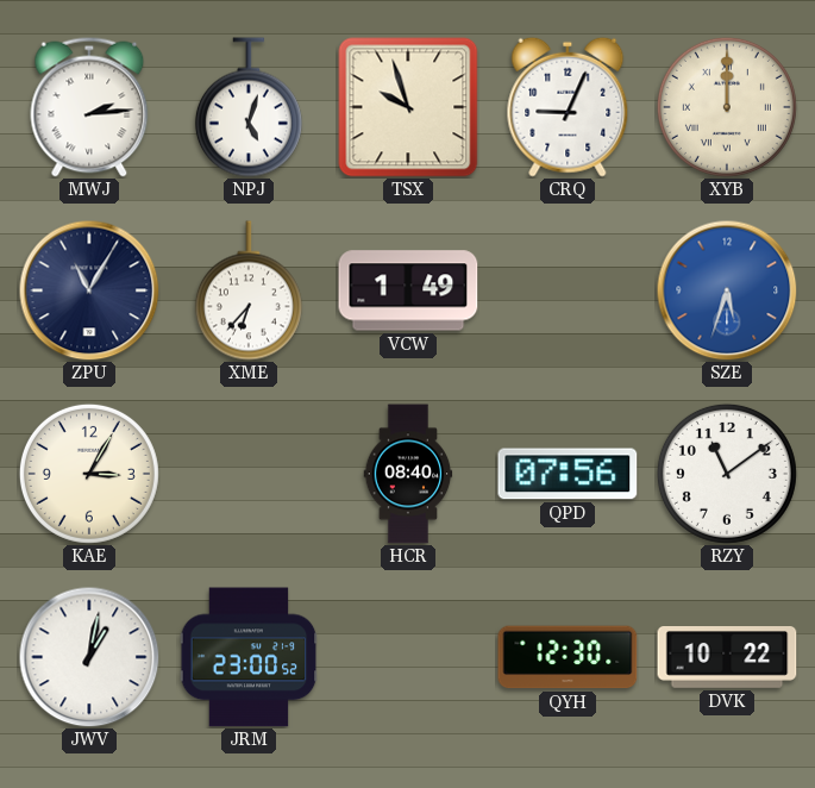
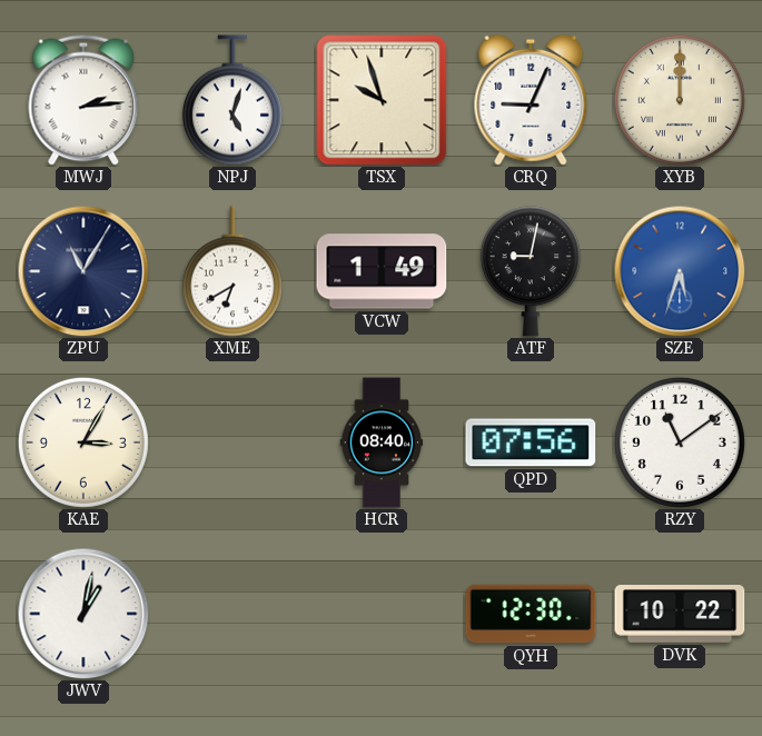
XME: 6:37 -> 6:40 (232, 271)
ATF: none -> 9:02 (531, 271)
JRM: 23:00 -> none (249, 657)
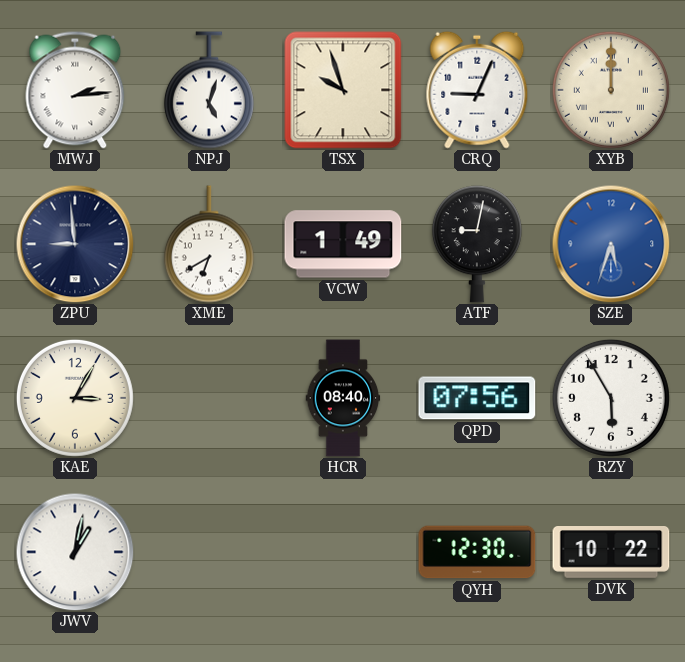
ZPU: 11:05 -> 8:59 (75, 244)
RZY: 11:09 -> 5:55 (611, 398)
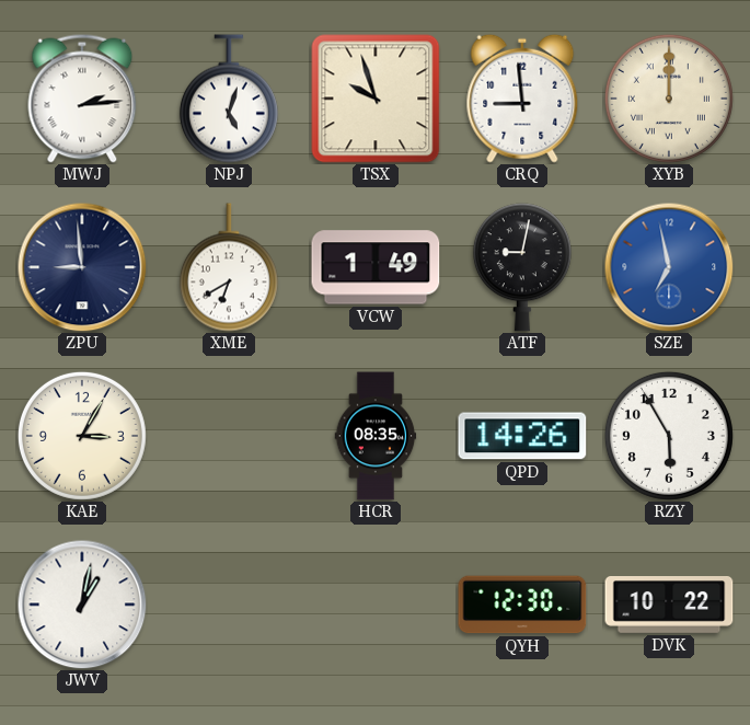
CRQ: 9:04 -> 8:59 (522, 99)
SZE: 5:33 -> 6:58 (669, 267)
HCR: 08:40 -> 08:35 (376, 436)
QPD: 07:56 -> 14:26 (522, 436)
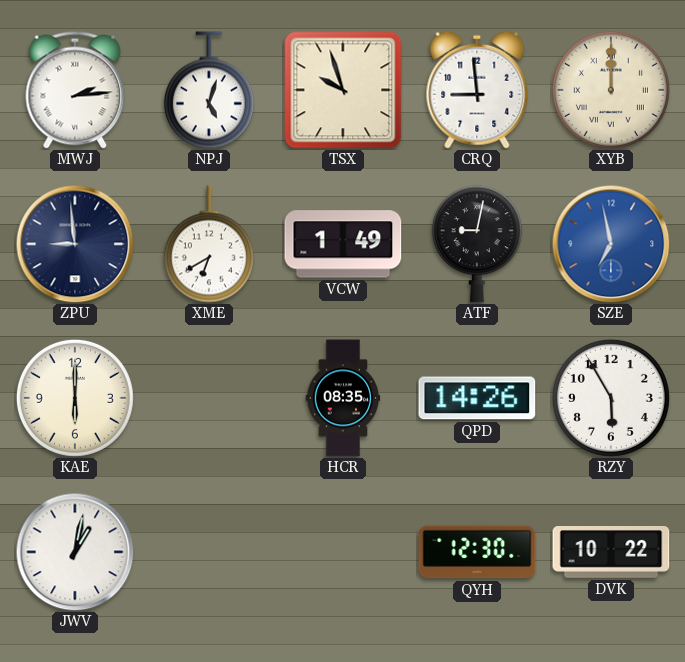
KAE: 3:05 -> 6:00 (75, 398)
